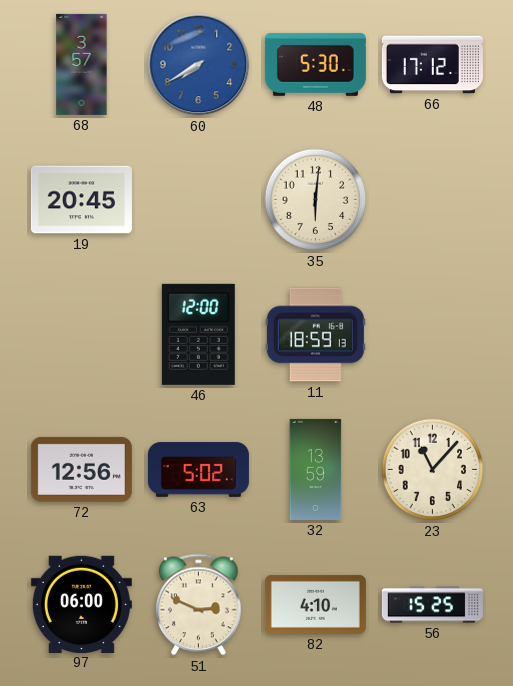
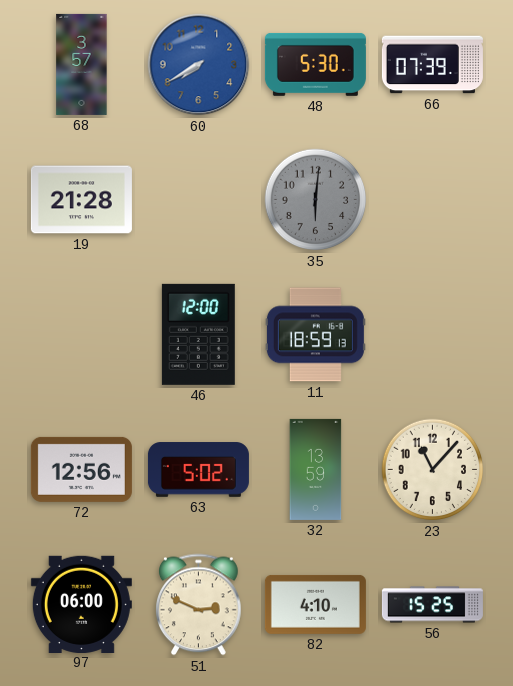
66: 17:12 -> 07:39 (432, 65)
19: 20:45 -> 21:28 (81, 200)
35 dial: cream -> grey (316, 200)
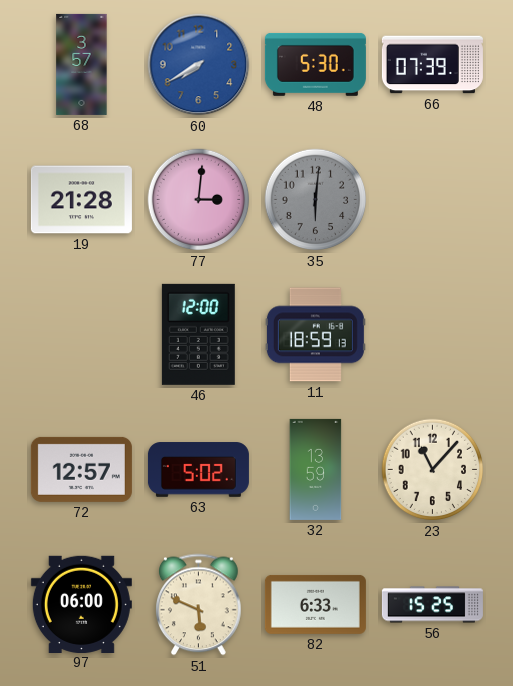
77: none -> 3:01 (199, 200)
72: 12:56 -> 12:57 (81, 469)
51: 2:49 -> 5:49 (199, 605)
82: 4:10 -> 6:33 (315, 604)
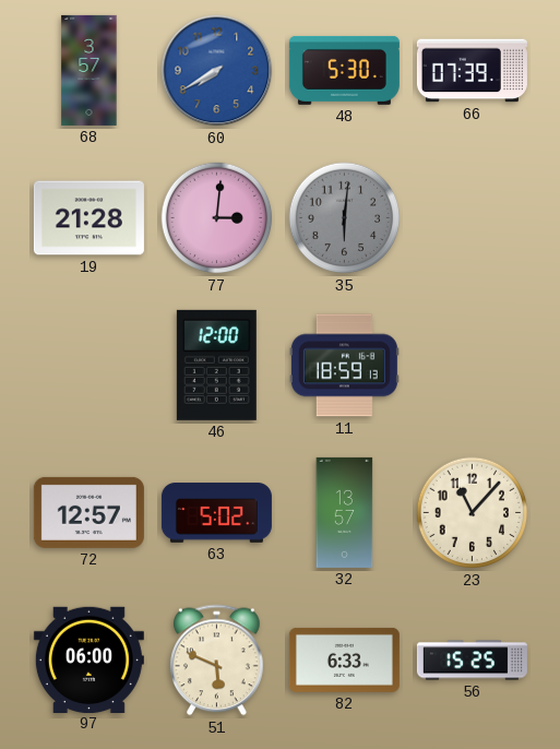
32: 13:59 -> 13:57 (345, 512)
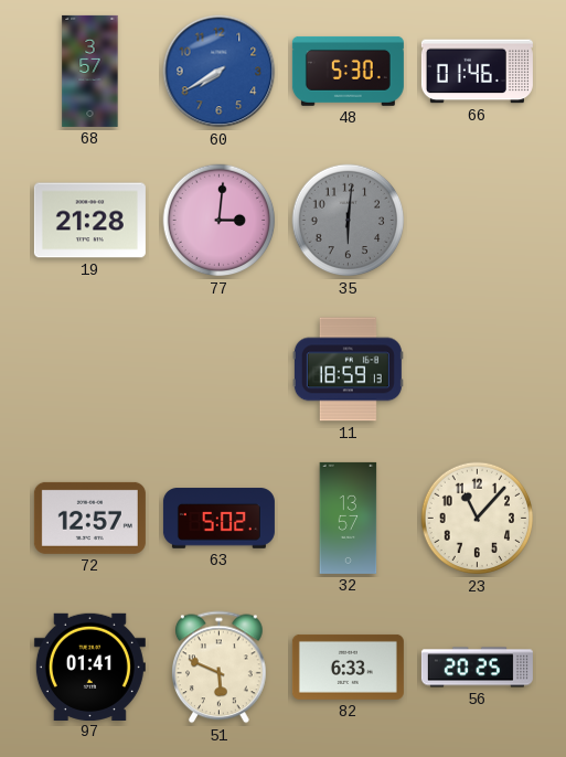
66: 07:39 -> 01:46 (477, 72)
46: 12:00 -> none (216, 365)
97: 06:00 -> 01:41 (89, 667)
56: 15:25 -> 20:25 (477, 668)
